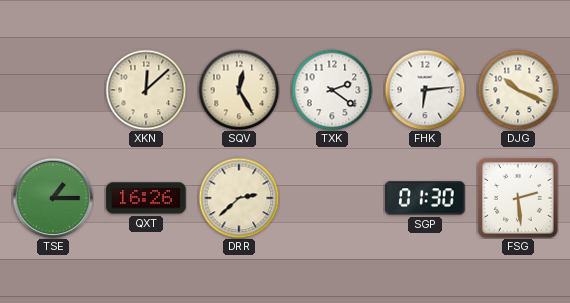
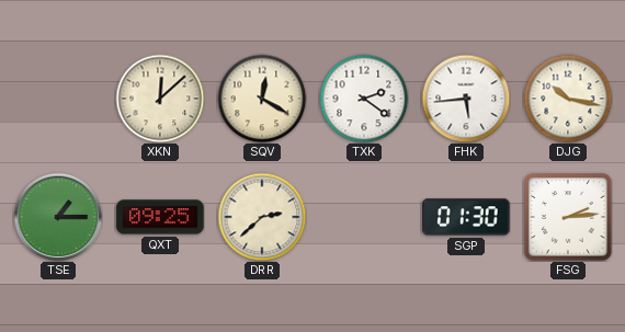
SQV: 12:25 -> 12:20 (262, 99)
FHK: 6:14 -> 5:44 (466, 99)
DJG: 10:19 -> 10:17 (568, 99)
QXT: 16:26 -> 09:25 (160, 217)
FSG: 2:29 -> 2:14 (568, 217)
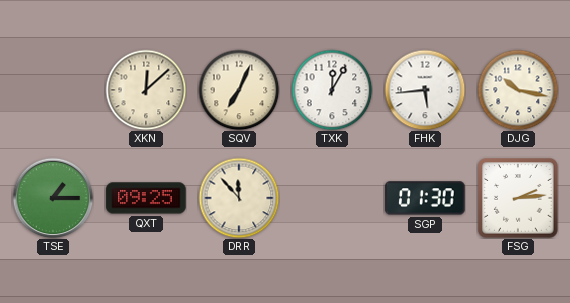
SQV: 12:20 -> 7:04 (239, 90)
TXK: 2:21 -> 12:05 (332, 90)
DRR: 2:38 -> 11:53 (239, 198)
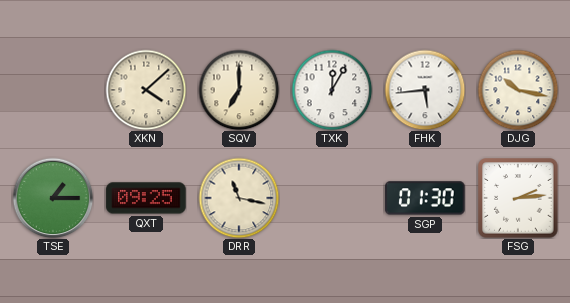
XKN: 12:08 -> 4:08 (146, 90)
SQV: 7:04 -> 7:00 (239, 90)
DRR: 11:53 -> 11:17 (239, 198)
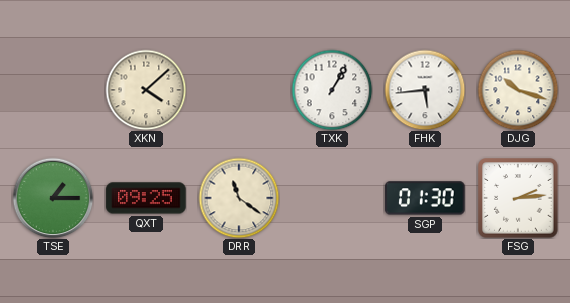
SQV: 7:00 -> none (239, 90)
TXK: 12:05 -> 1:05 (332, 90)
DJG: 10:17 -> 10:18 (518, 90)
DRR: 11:17 -> 11:21 (239, 198)
